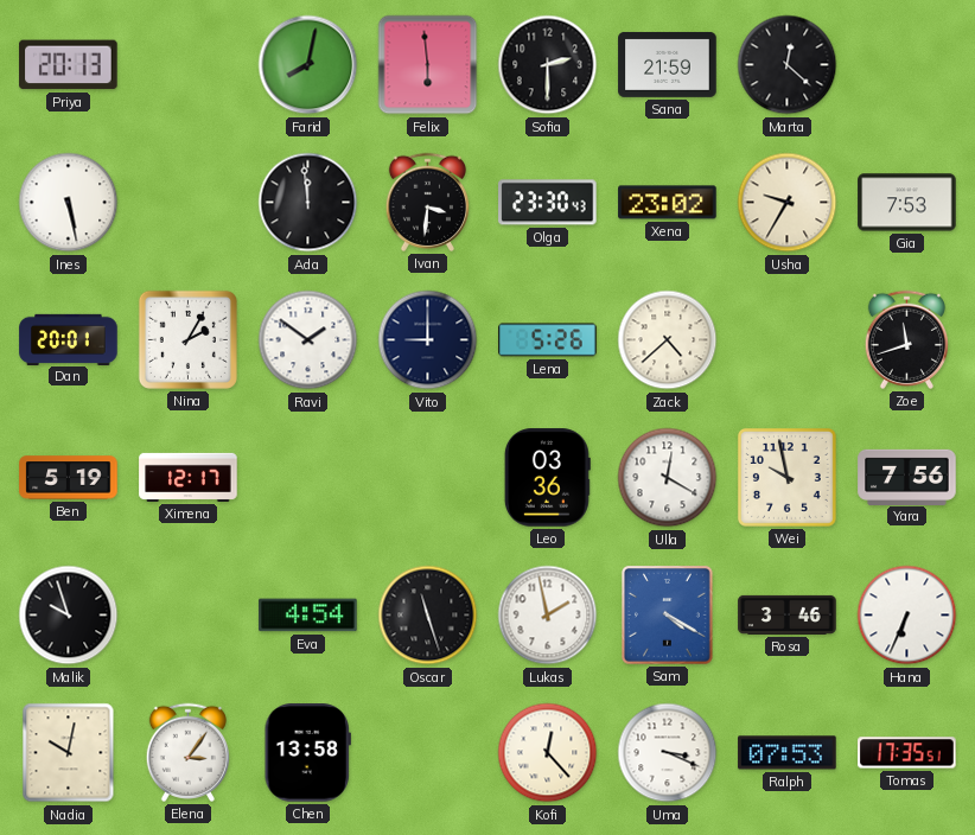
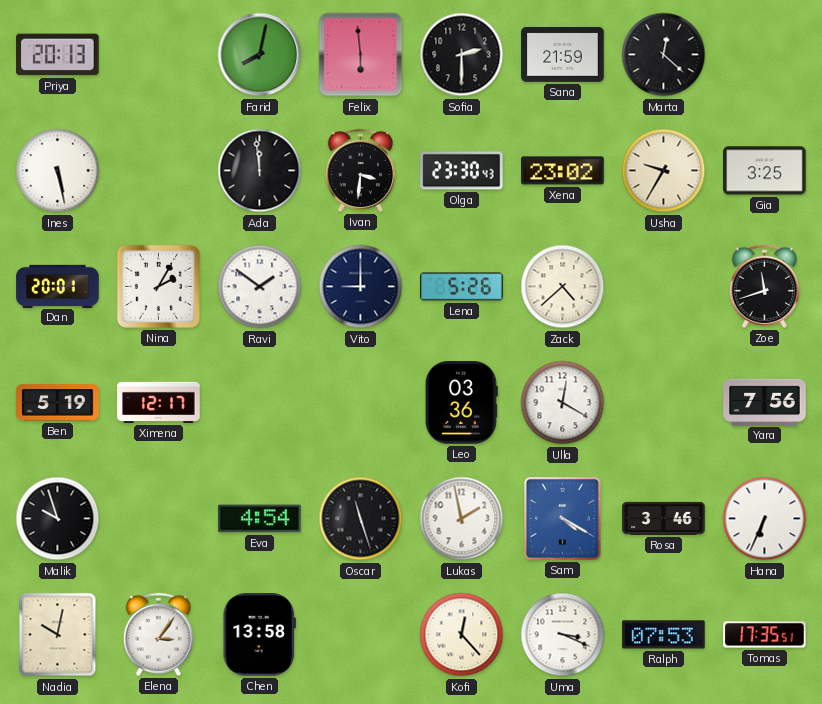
Gia: 7:53 -> 3:25 (765, 171)
Wei: 9:58 -> none (786, 477)
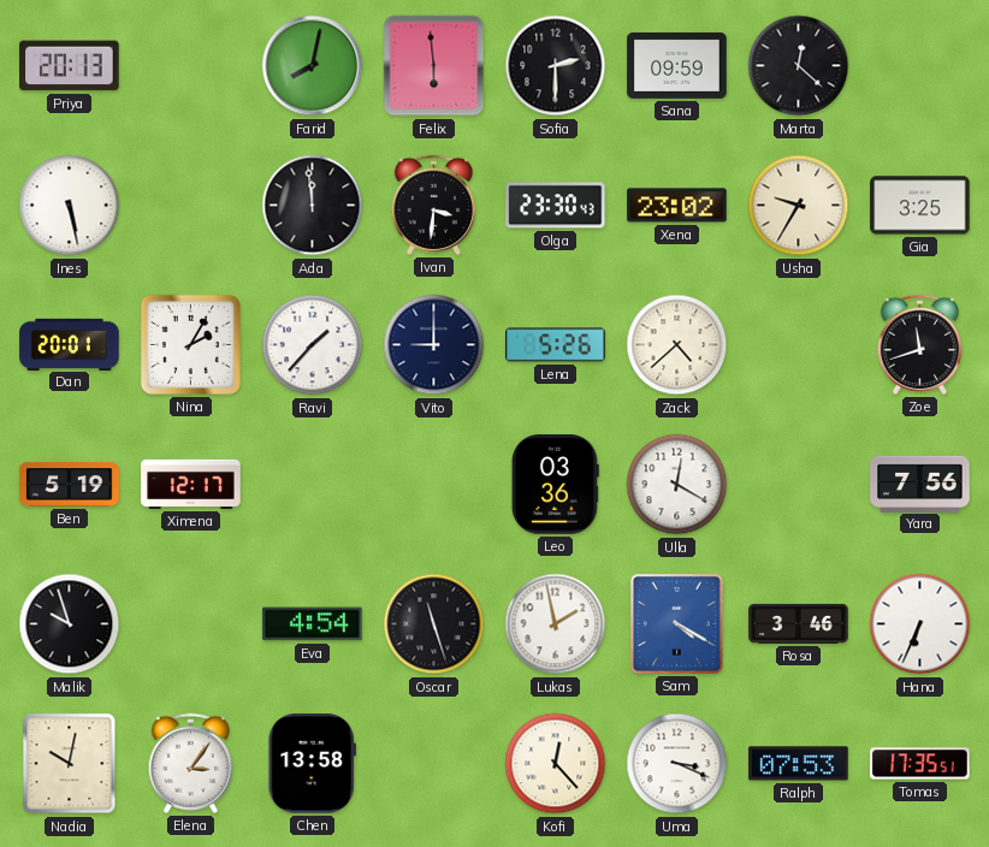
Sana: 21:59 -> 09:59 (677, 65)
Ravi: 1:51 -> 1:37 (313, 345)
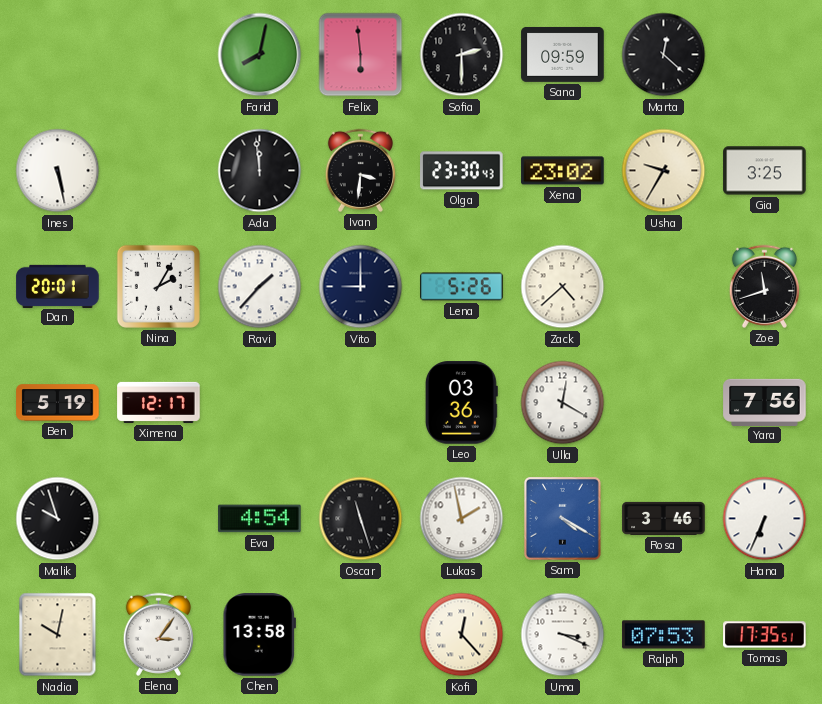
Priya: 20:13 -> none (70, 66)
